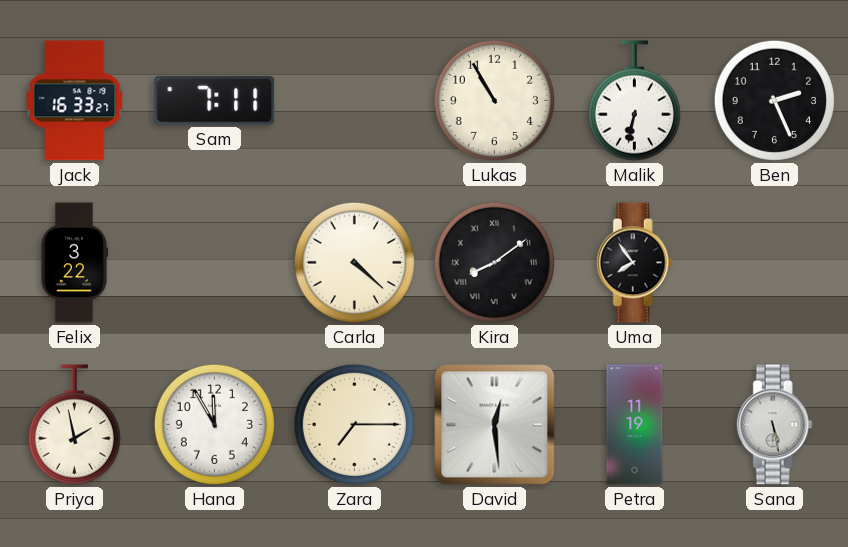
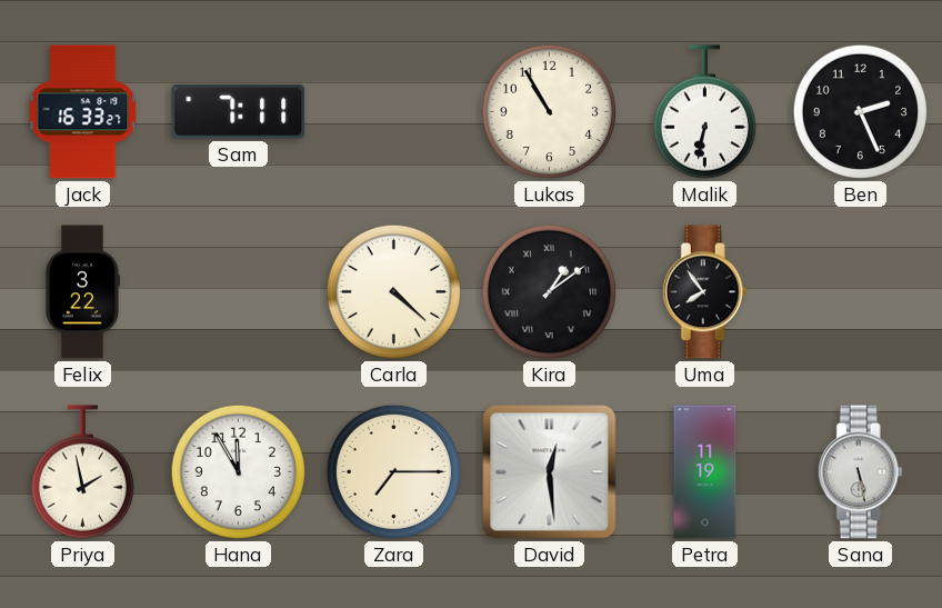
Kira: 8:09 -> 1:09 (549, 291)
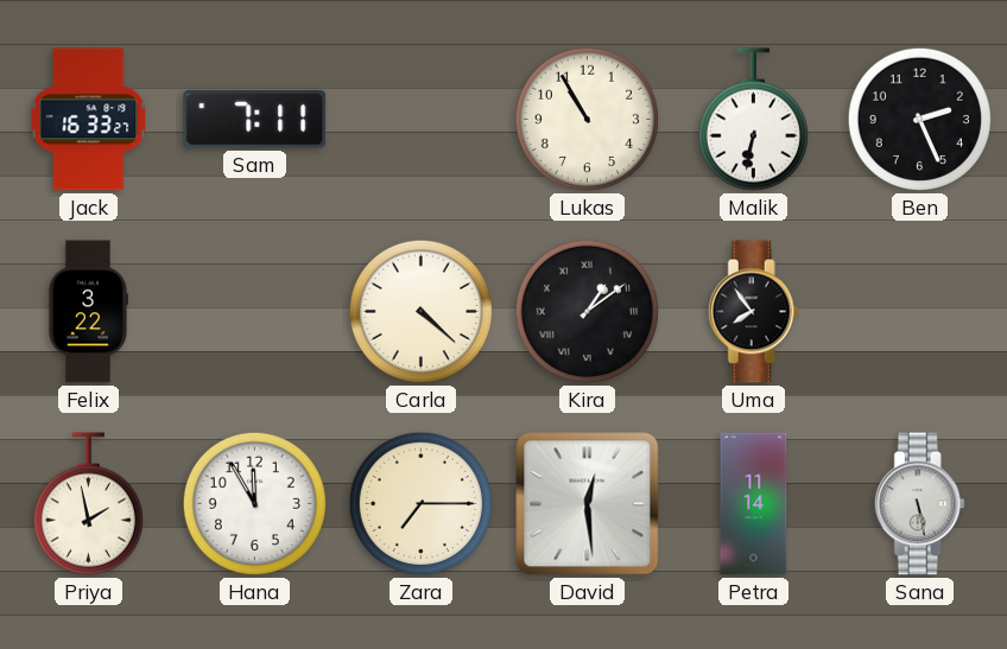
Petra: 11:19 -> 11:14 (754, 504)
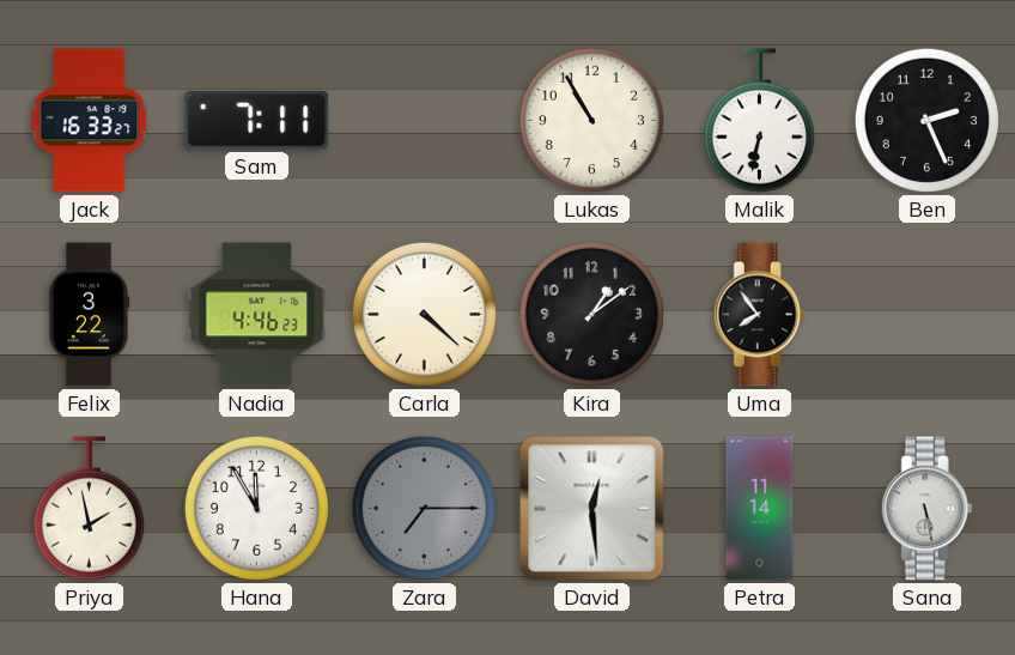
Nadia: none -> 4:46 (257, 315)
Kira numerals: Roman -> Arabic (591, 314)
Zara dial: cream -> grey (424, 508)
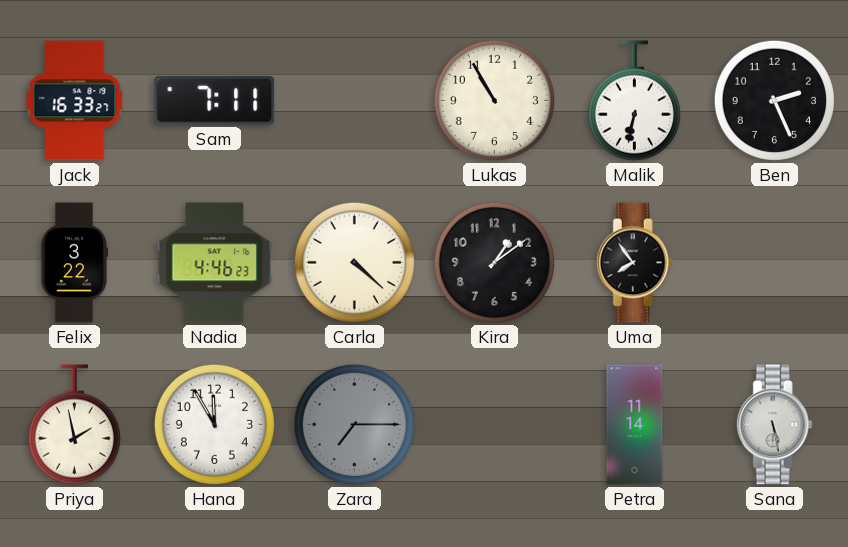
David: 12:29 -> none (592, 509)
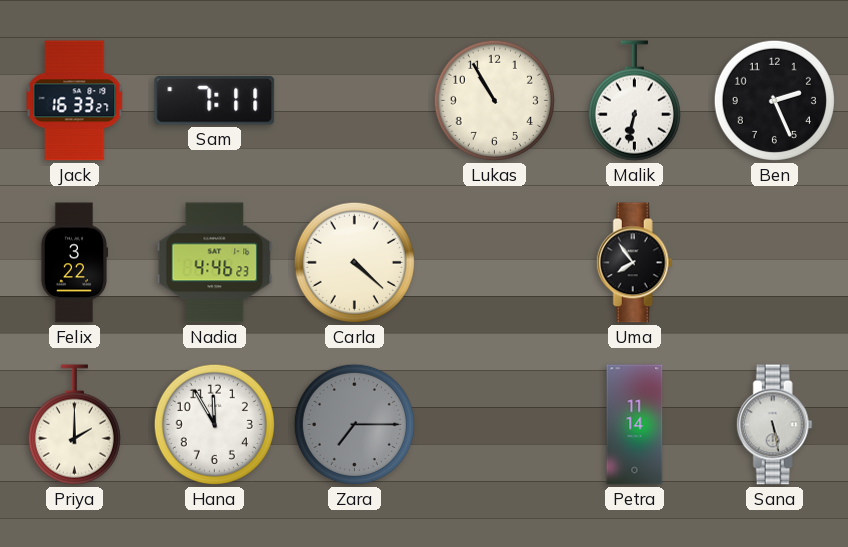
Kira: 1:09 -> none (494, 262)
Priya: 1:58 -> 2:00 (74, 425)
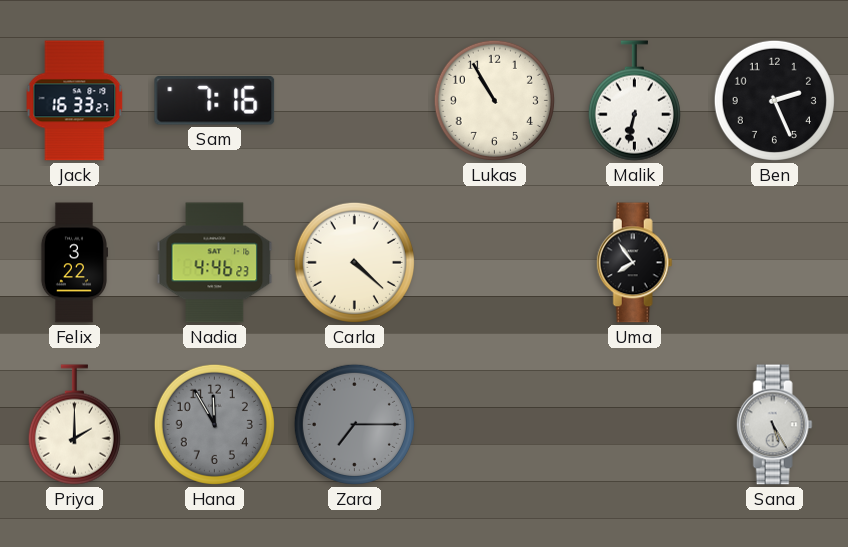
Sam: 7:11 -> 7:16 (215, 101)
Hana dial: white -> grey (214, 424)
Petra: 11:14 -> none (635, 425)
Sana: 5:28 -> 5:25 (774, 425)
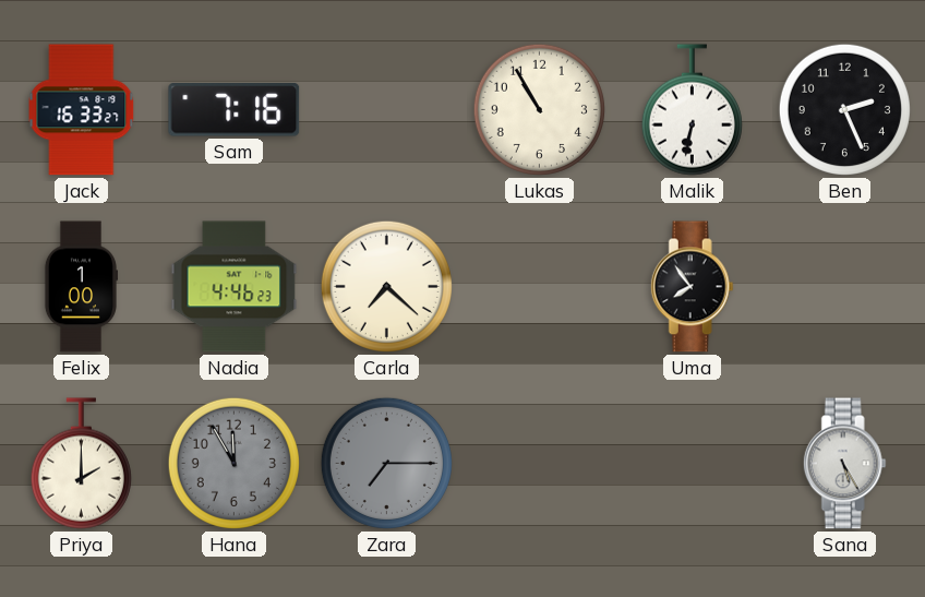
Felix: 3:22 -> 1:00 (80, 287)
Carla: 4:22 -> 7:22 (386, 286)
